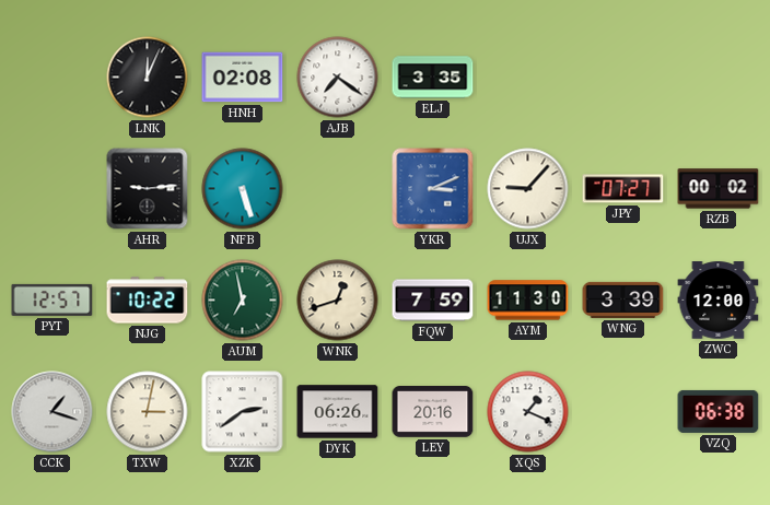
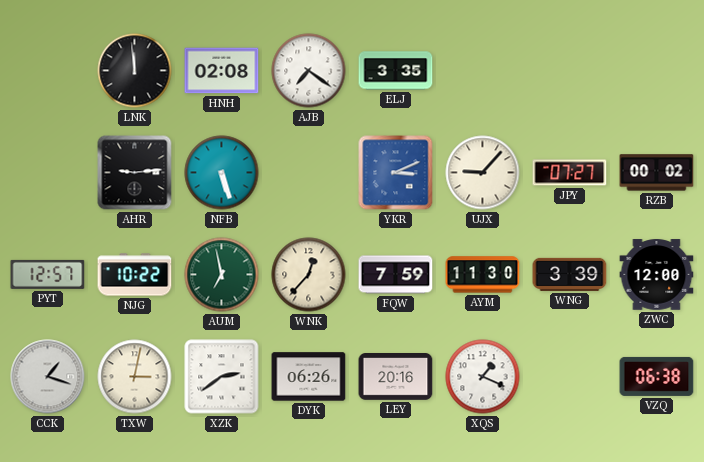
LNK: 12:04 -> 11:59 (135, 71)
WNK: 12:42 -> 12:37 (309, 275)
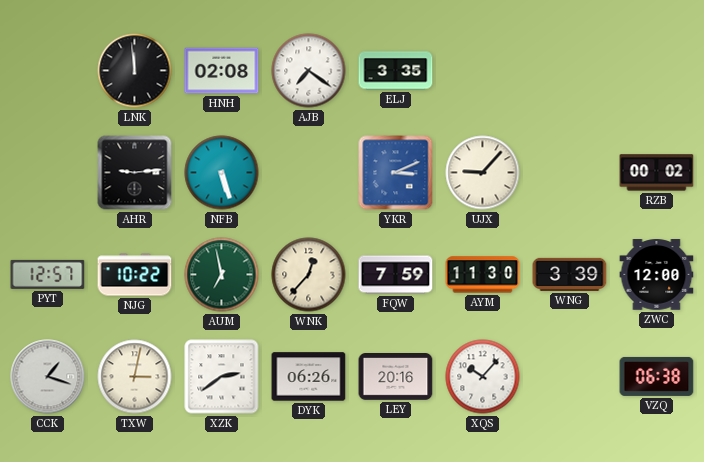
JPY: 07:27 -> none (570, 173)
XQS: 1:19 -> 10:07 (483, 377)
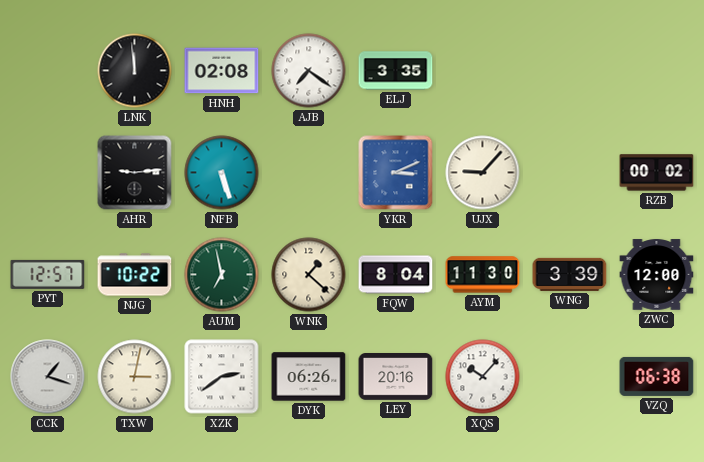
WNK: 12:37 -> 1:22 (309, 275)
FQW: 7:59 -> 8:04 (396, 275)
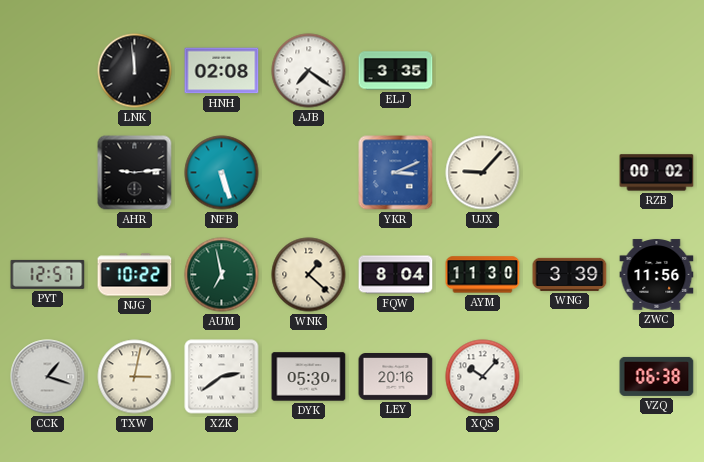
ZWC: 12:00 -> 11:56 (657, 275)
DYK: 06:26 -> 05:30 (309, 377)
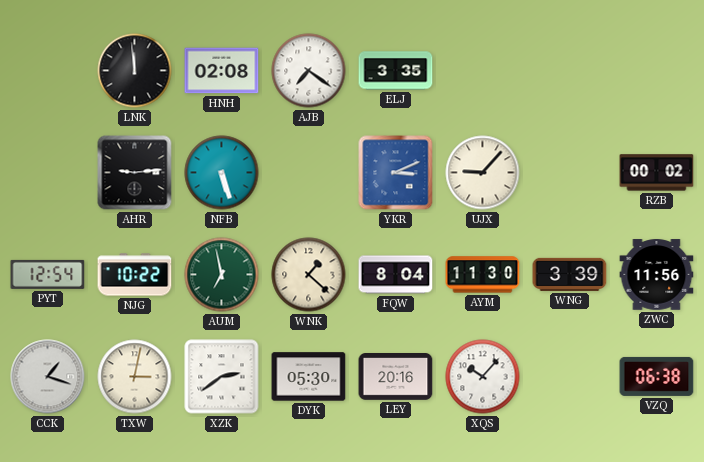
PYT: 12:57 -> 12:54 (48, 274)
